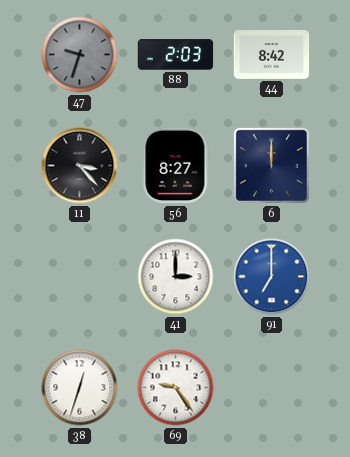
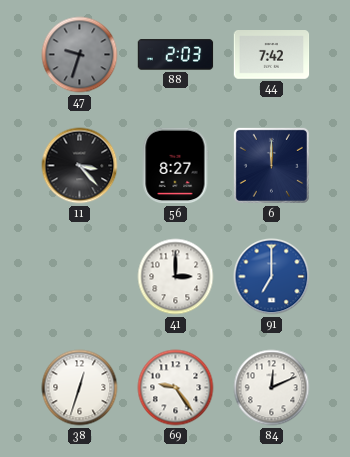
44: 8:42 -> 7:42 (272, 55)
84: none -> 12:11 (272, 388)
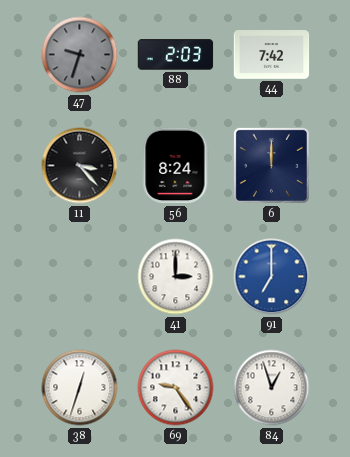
56: 8:27 -> 8:24 (175, 166)
84: 12:11 -> 12:57 (272, 388)
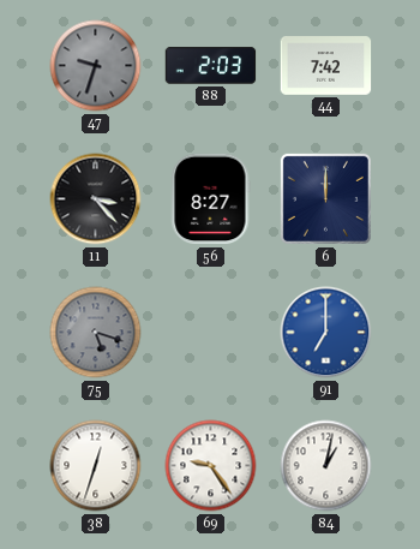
56: 8:24 -> 8:27 (210, 199)
75: none -> 5:18 (96, 333)
41: 3:00 -> none (176, 277)
84: 12:57 -> 1:02 (326, 466)
